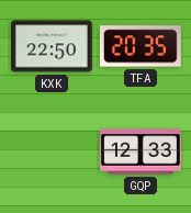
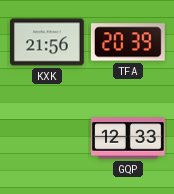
KXK: 22:50 -> 21:56 (48, 42)
TFA: 20:35 -> 20:39 (128, 42)
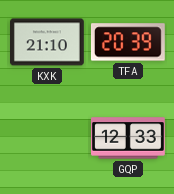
KXK: 21:56 -> 21:10 (48, 42)
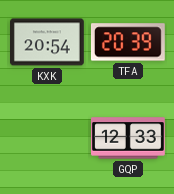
KXK: 21:10 -> 20:54 (48, 42)
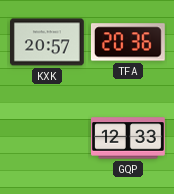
KXK: 20:54 -> 20:57 (48, 42)
TFA: 20:39 -> 20:36 (128, 42)
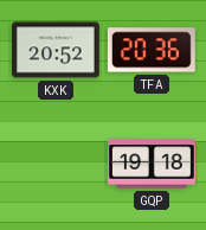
KXK: 20:57 -> 20:52 (57, 50)
GQP: 12:33 -> 19:18 (153, 164)
